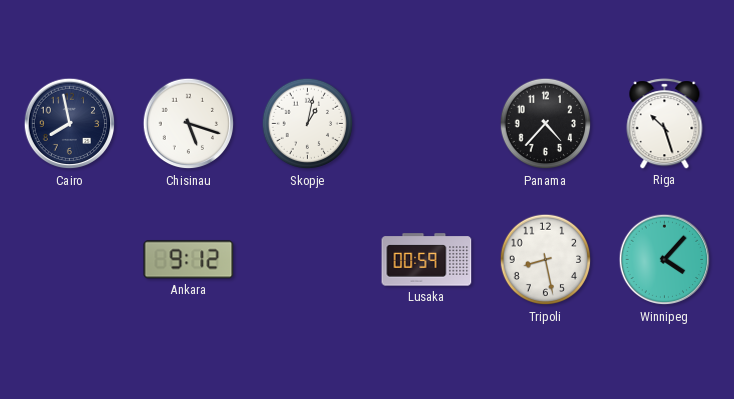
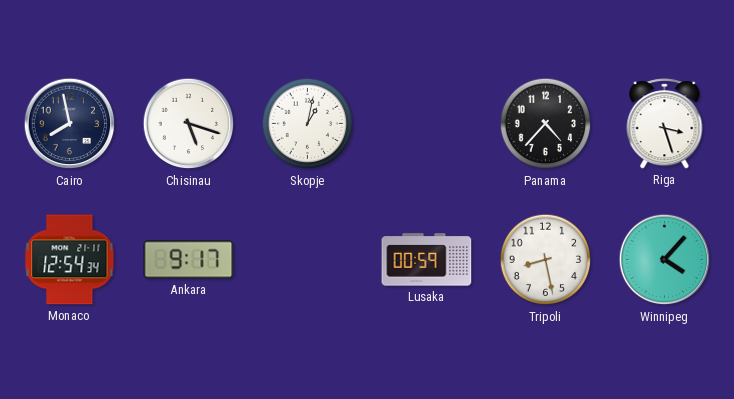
Riga: 10:27 -> 3:27 (665, 124)
Monaco: none -> 12:54 (70, 260)
Ankara: 9:12 -> 9:17 (189, 260)
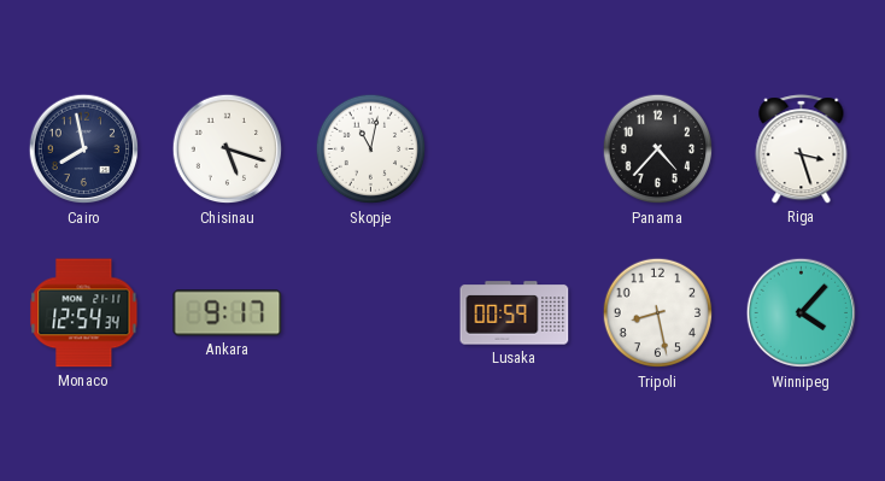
Skopje: 1:02 -> 11:02 (371, 149)
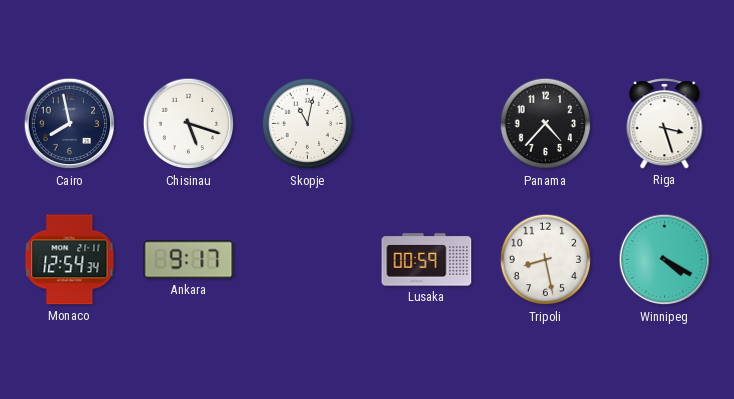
Winnipeg: 4:07 -> 4:20 (665, 260)
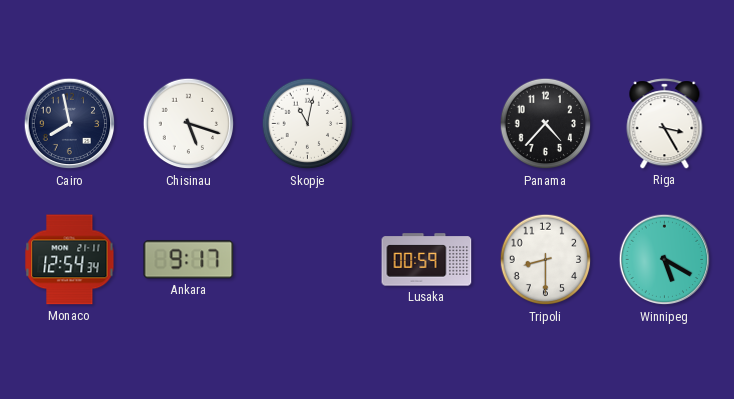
Riga: 3:27 -> 3:25 (665, 124)
Tripoli: 8:28 -> 8:30 (546, 260)
Winnipeg: 4:20 -> 5:20 (665, 260)
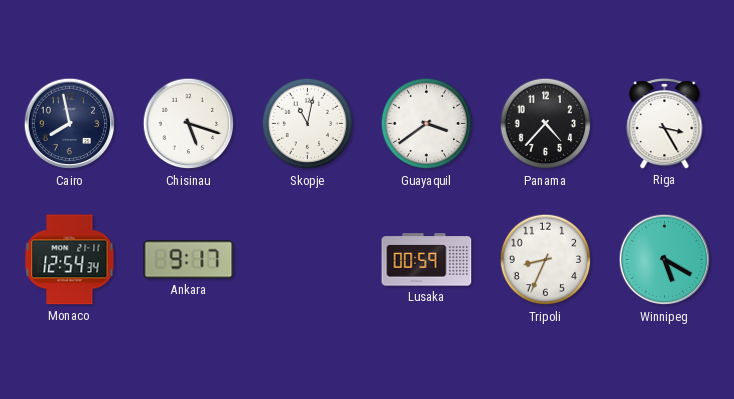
Guayaquil: none -> 3:39 (427, 124)
Tripoli: 8:30 -> 8:34 (546, 260)
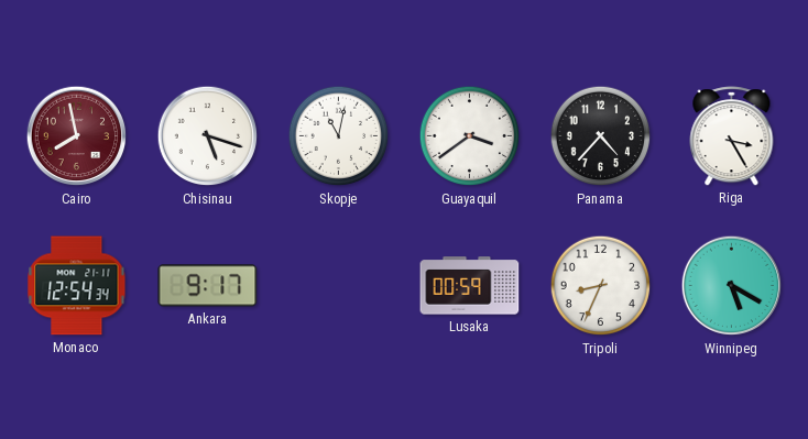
Cairo dial: navy -> burgundy (77, 136)
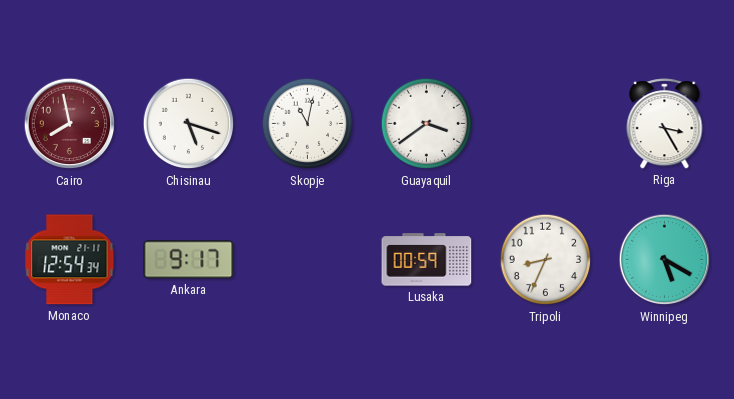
Panama: 4:37 -> none (601, 136)
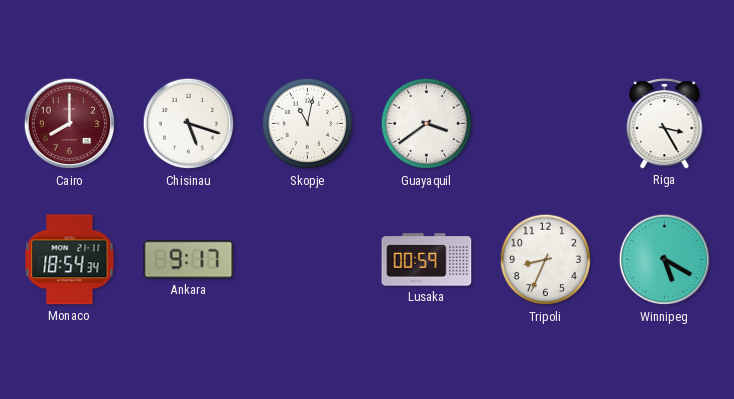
Cairo: 7:58 -> 8:00 (70, 124)
Monaco: 12:54 -> 18:54 (70, 260)
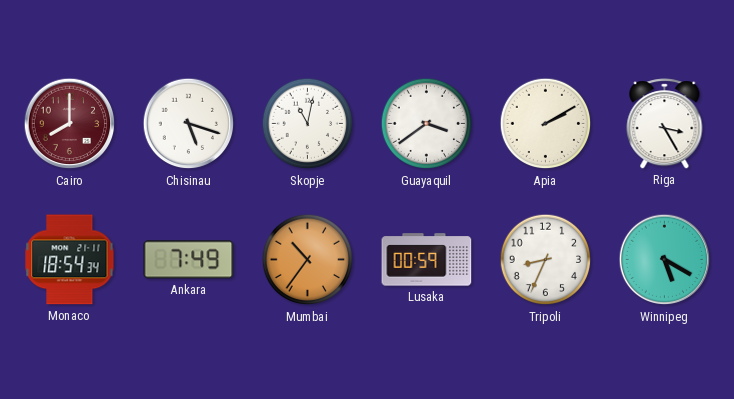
Apia: none -> 2:10 (546, 124)
Ankara: 9:17 -> 7:49 (189, 260)
Mumbai: none -> 10:36 (308, 260)
